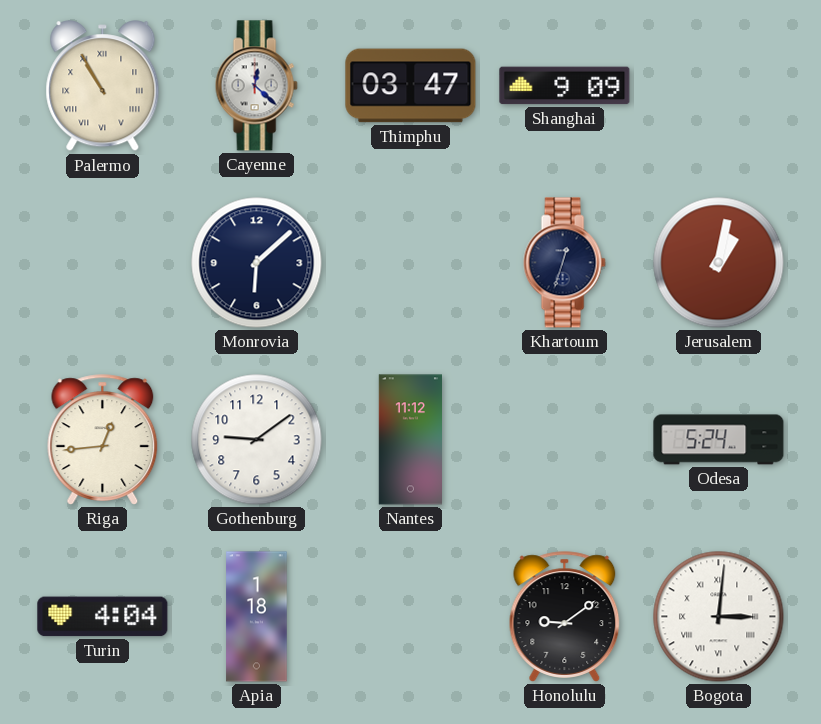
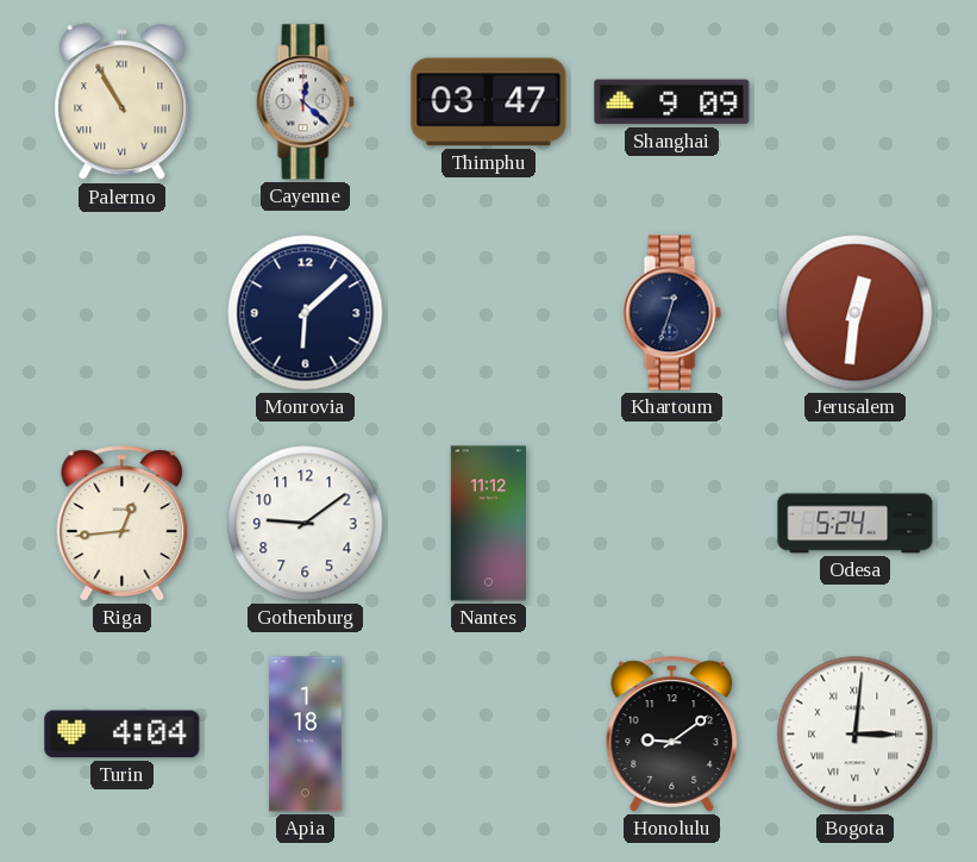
Jerusalem: 1:02 -> 12:31 (856, 313)
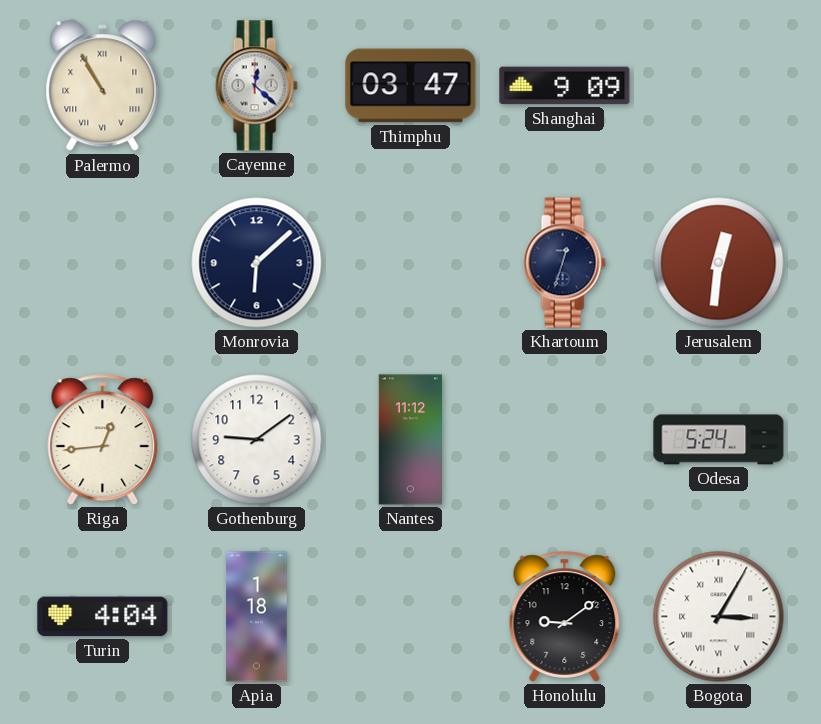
Bogota: 3:01 -> 3:05 (719, 617)
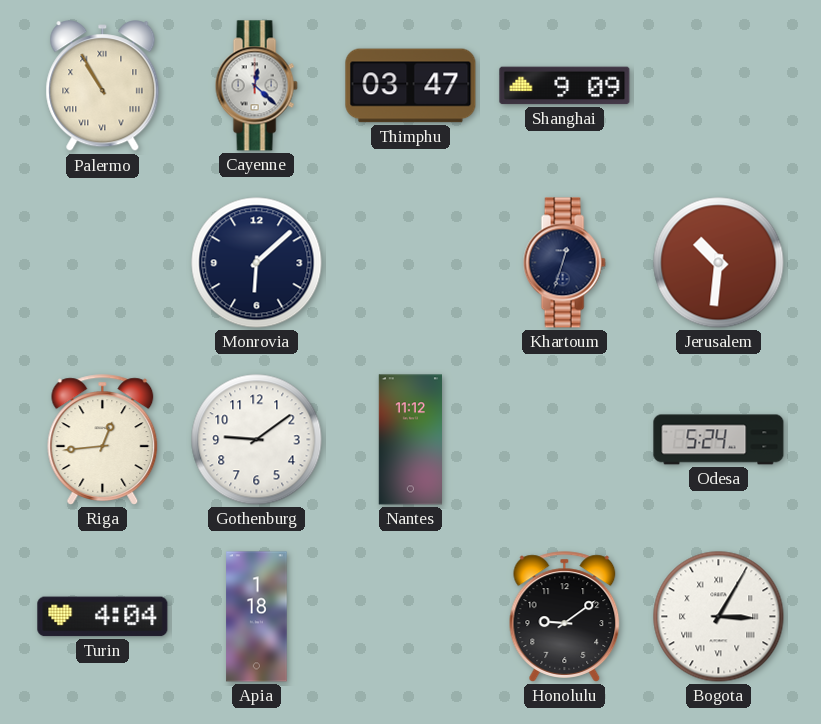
Jerusalem: 12:31 -> 10:31 (719, 263)
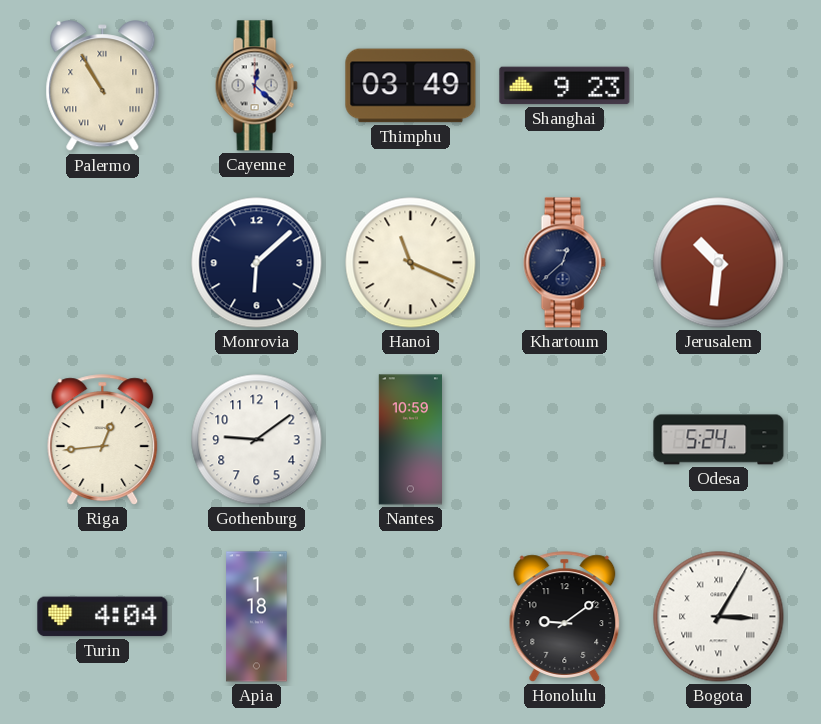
Thimphu: 03:47 -> 03:49 (411, 86)
Shanghai: 9:09 -> 9:23 (565, 86)
Hanoi: none -> 11:19 (411, 263)
Khartoum: 12:33 -> 12:38 (564, 263)
Nantes: 11:12 -> 10:59 (411, 440)
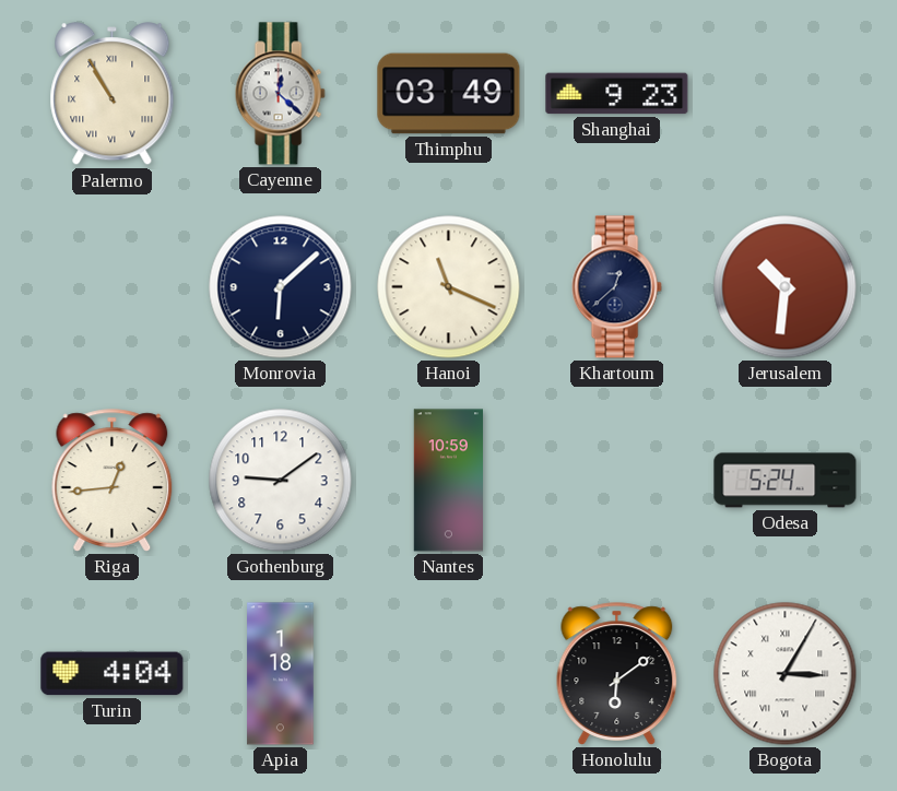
Honolulu: 9:09 -> 6:09 (617, 674)
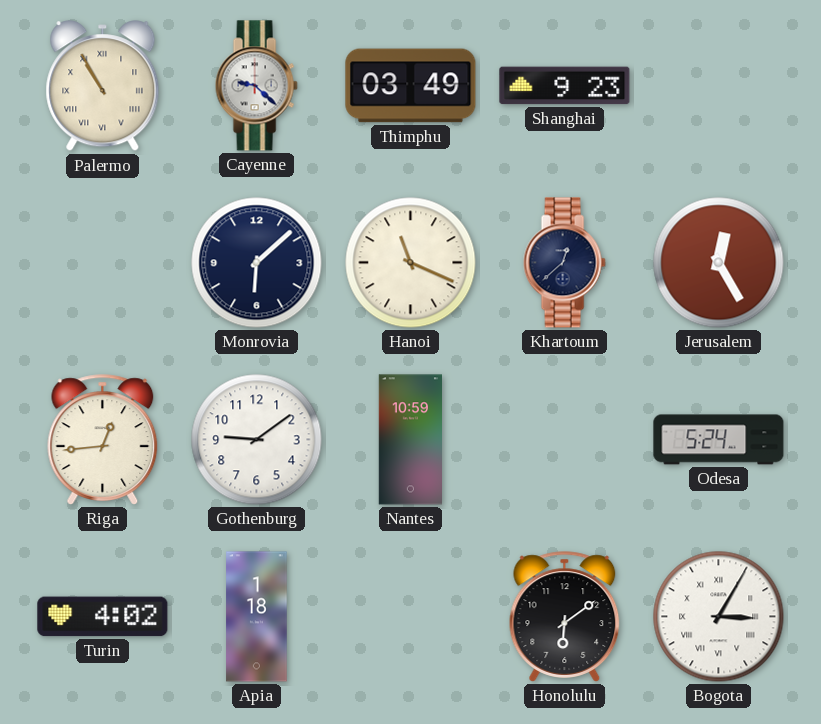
Cayenne: 12:22 -> 9:22 (256, 86)
Jerusalem: 10:31 -> 12:25 (719, 263)
Turin: 4:04 -> 4:02 (103, 617)
